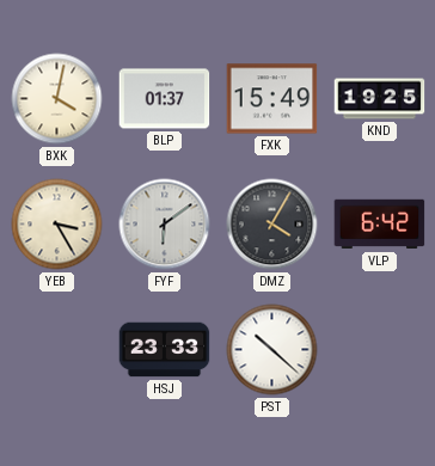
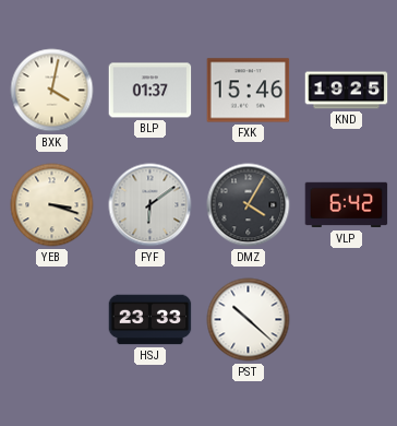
FXK: 15:49 -> 15:46 (249, 91)
YEB: 3:25 -> 3:18 (52, 205)
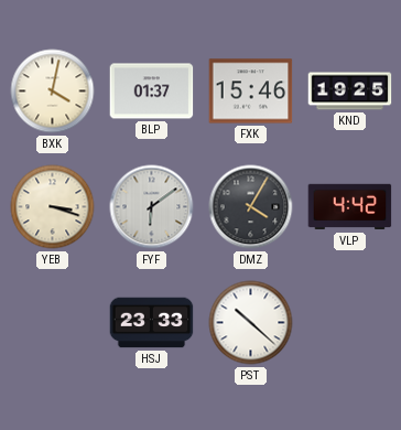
VLP: 6:42 -> 4:42 (350, 207)
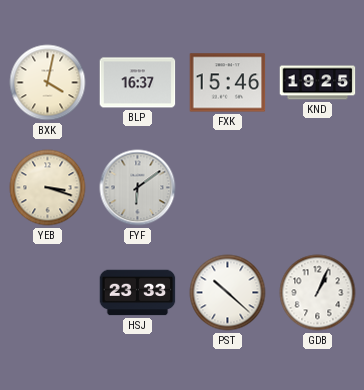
BLP: 01:37 -> 16:37 (138, 83)
DMZ: 4:05 -> none (251, 207)
VLP: 4:42 -> none (350, 207)
GDB: none -> 1:04 (318, 293)
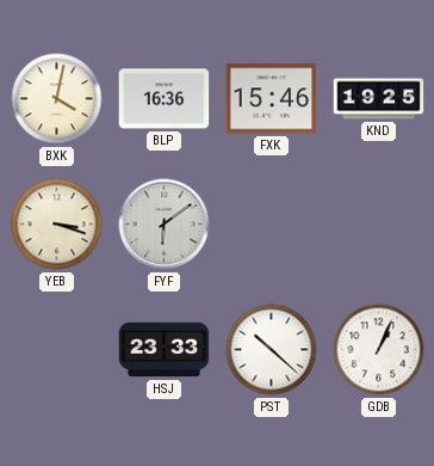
BLP: 16:37 -> 16:36 (165, 99)
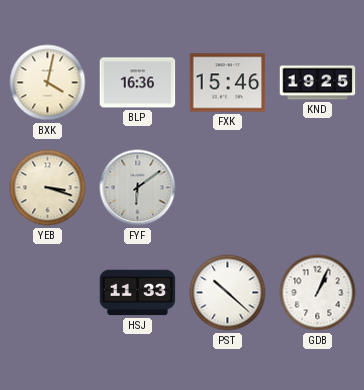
HSJ: 23:33 -> 11:33 (138, 293)
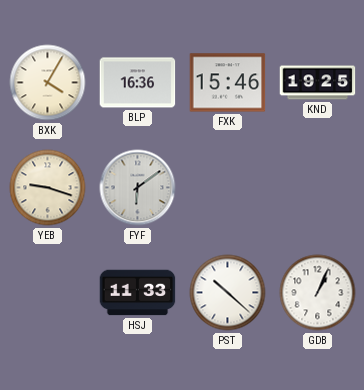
BXK: 4:02 -> 4:05 (48, 83)
YEB: 3:18 -> 9:18 (48, 188)
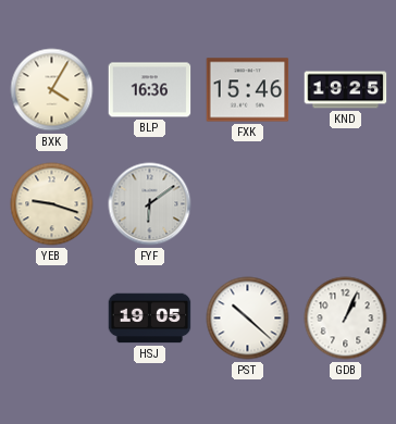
HSJ: 11:33 -> 19:05 (150, 319)
